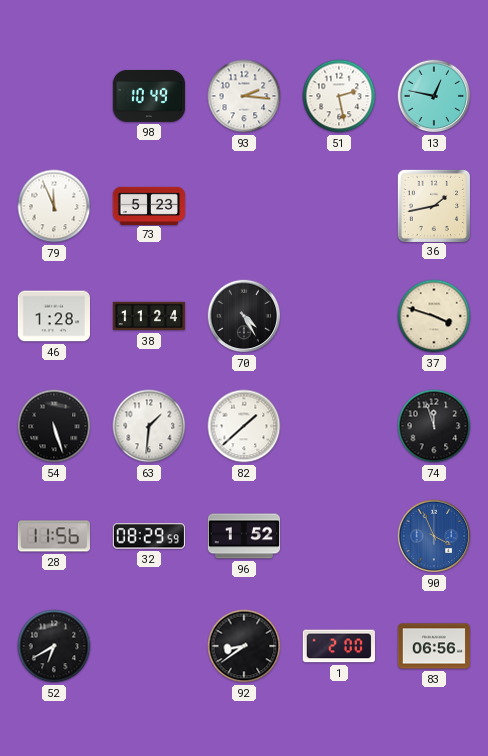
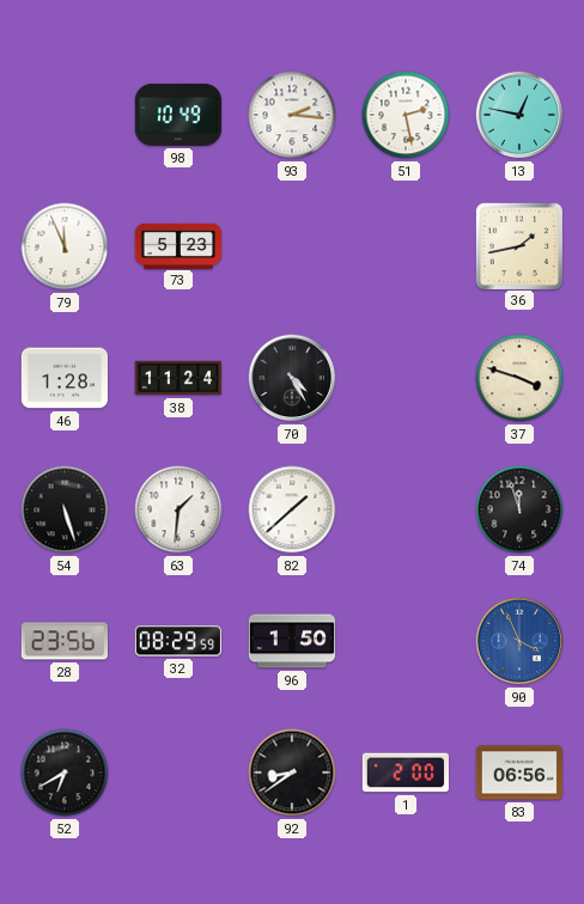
28: 11:56 -> 23:56 (63, 641)
96: 1:52 -> 1:50 (292, 641)
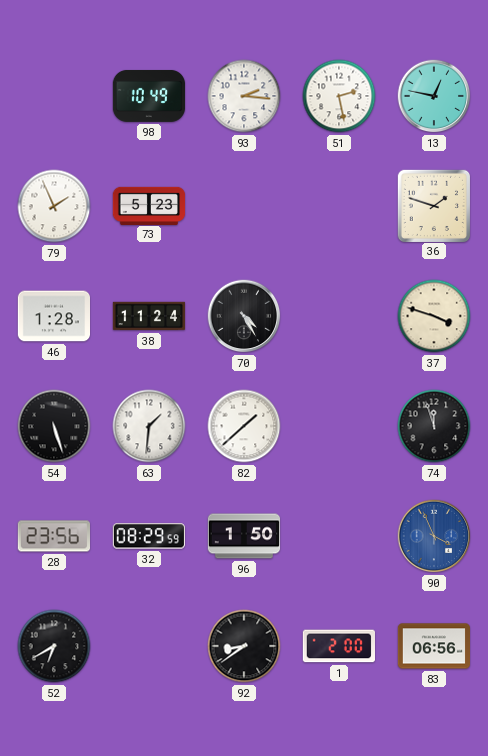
79: 11:56 -> 1:56 (54, 206)
36: 1:43 -> 1:48 (433, 205)
